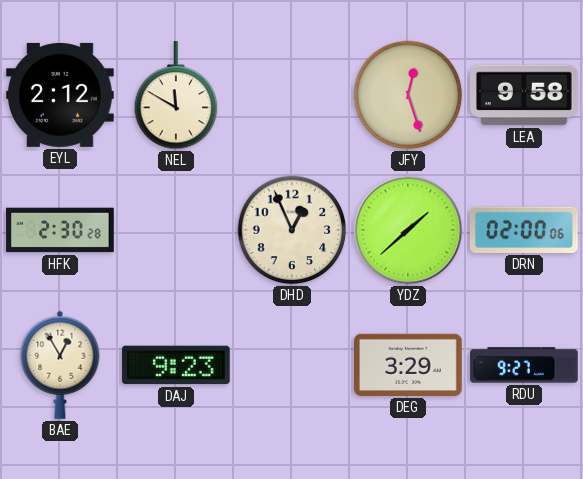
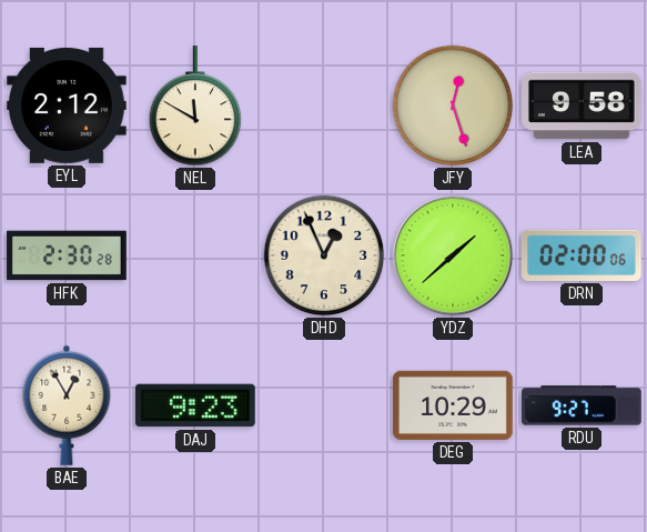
DEG: 3:29 -> 10:29 (454, 405)
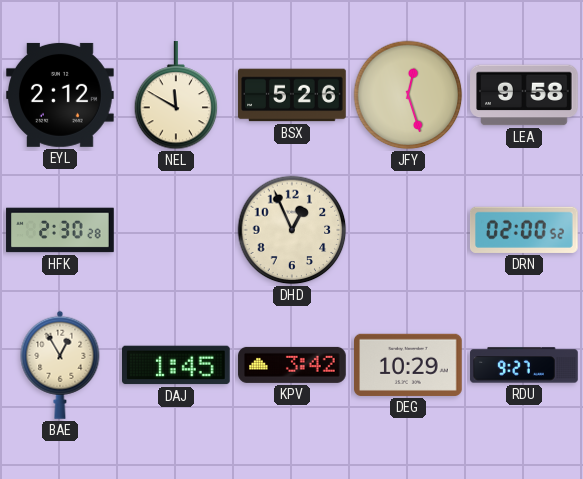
BSX: none -> 5:26 (292, 95)
YDZ: 1:38 -> none (453, 255)
DRN: 02:00:06 -> 02:00:52 (524, 230)
DAJ: 9:23 -> 1:45 (177, 365)
KPV: none -> 3:42 (292, 365)
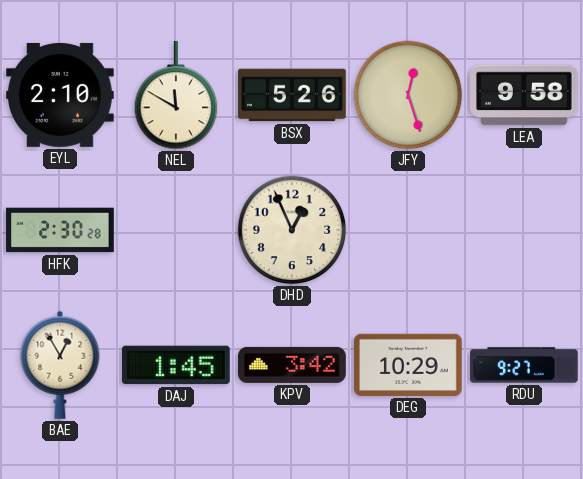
EYL: 2:12 -> 2:10 (61, 95)
DRN: 02:00 -> none (524, 230)
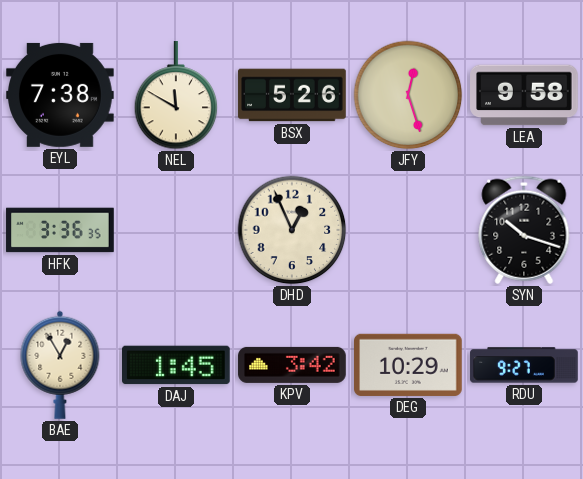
EYL: 2:10 -> 7:38 (61, 95)
HFK: 2:30 -> 3:36 (60, 230)
SYN: none -> 10:18 (524, 230)
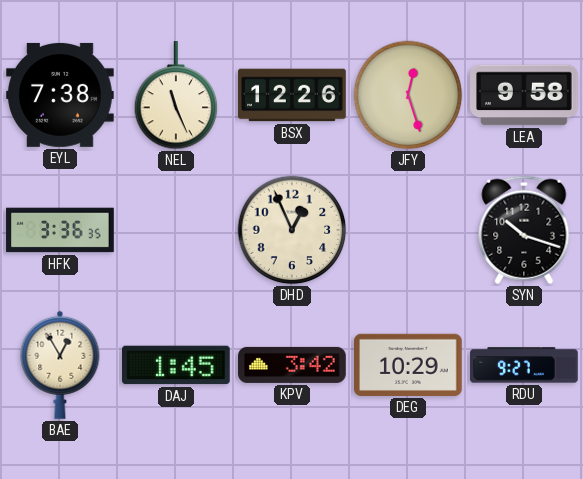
NEL: 11:50 -> 11:26 (176, 96)
BSX: 5:26 -> 12:26 (292, 95)
